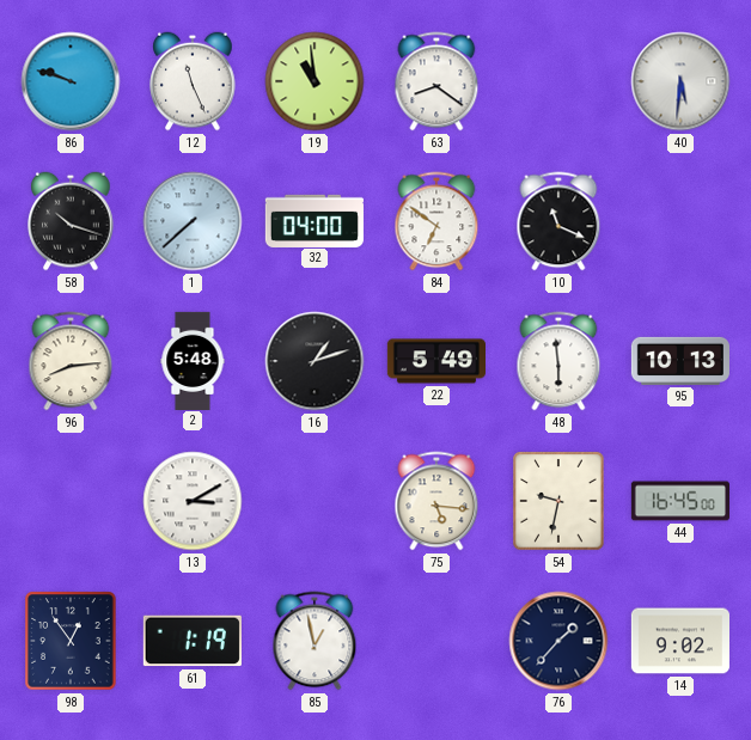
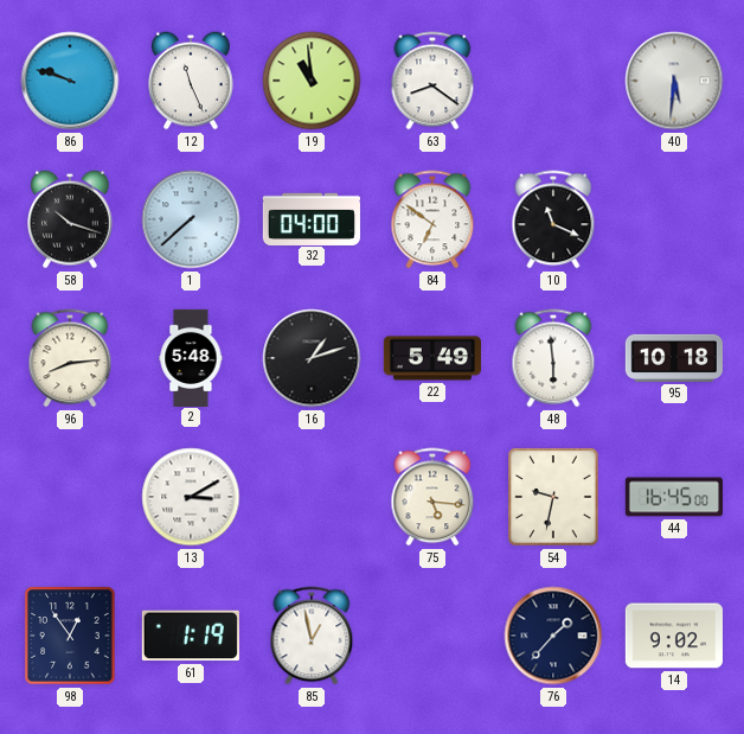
95: 10:13 -> 10:18 (674, 358)
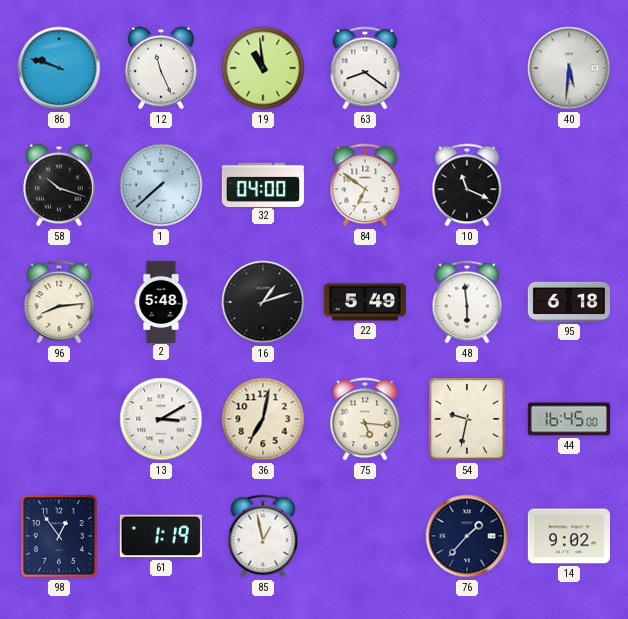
95: 10:18 -> 6:18 (569, 302)
36: none -> 7:02 (263, 419)
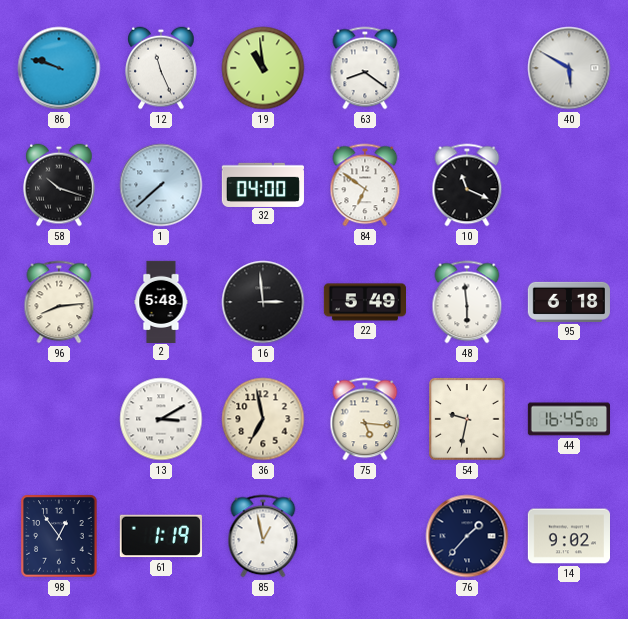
40: 5:31 -> 5:50 (569, 68)
16: 1:12 -> 2:59 (263, 302)
36: 7:02 -> 6:58 (263, 419)
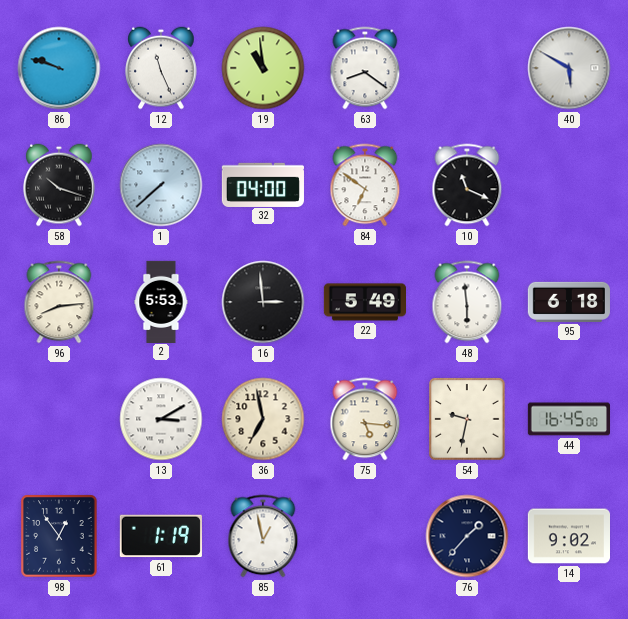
2: 5:48 -> 5:53 (161, 301)
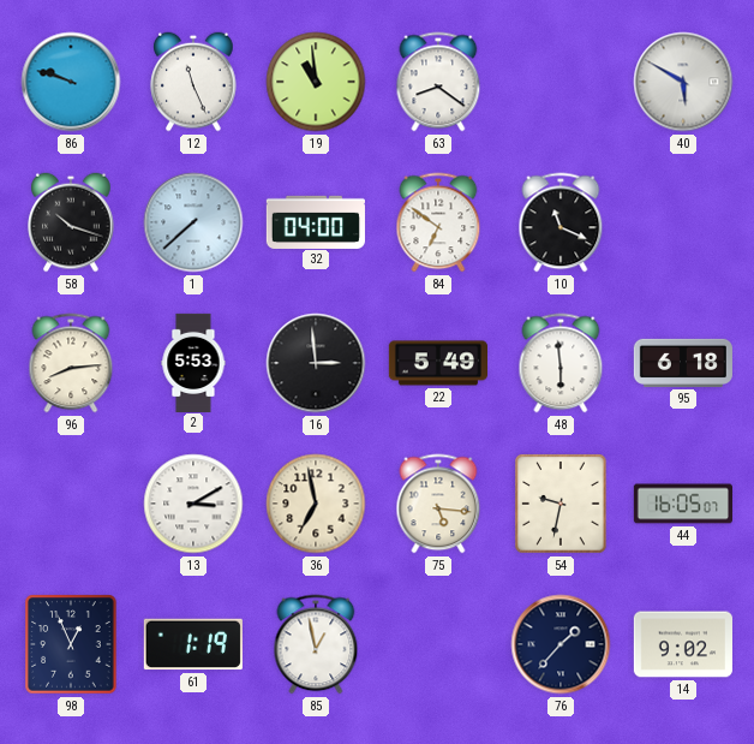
44: 16:45 -> 16:05 (682, 504)
98: 12:54 -> 12:56 (71, 644)
